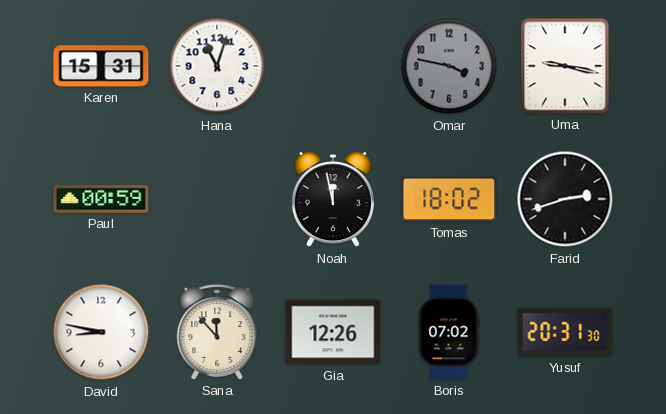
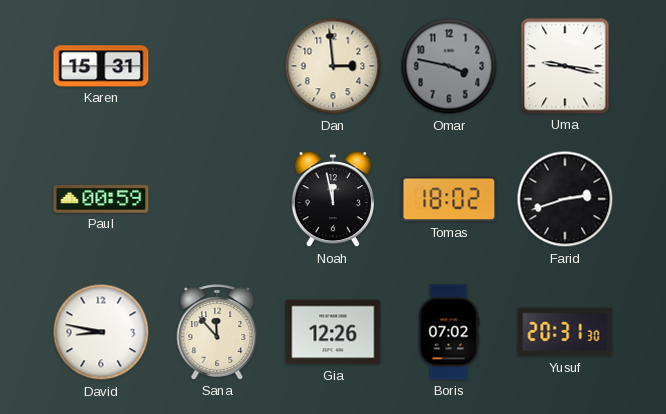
Hana: 11:03 -> none (217, 66)
Dan: none -> 2:59 (333, 66)
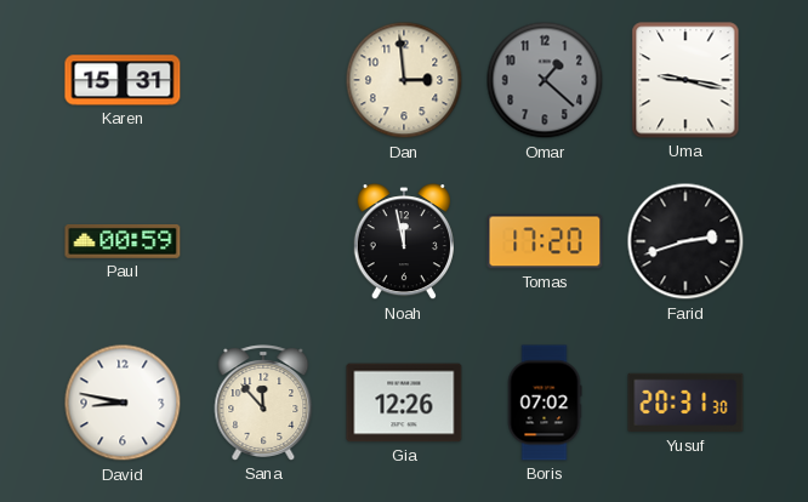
Omar: 3:47 -> 1:22 (545, 80)
Tomas: 18:02 -> 17:20 (545, 241)
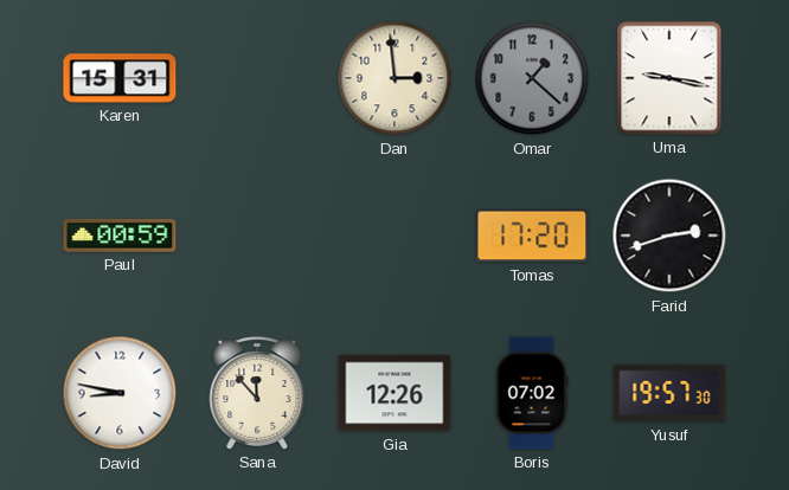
Noah: 11:58 -> none (404, 243)
Yusuf: 20:31 -> 19:57 (669, 393)
